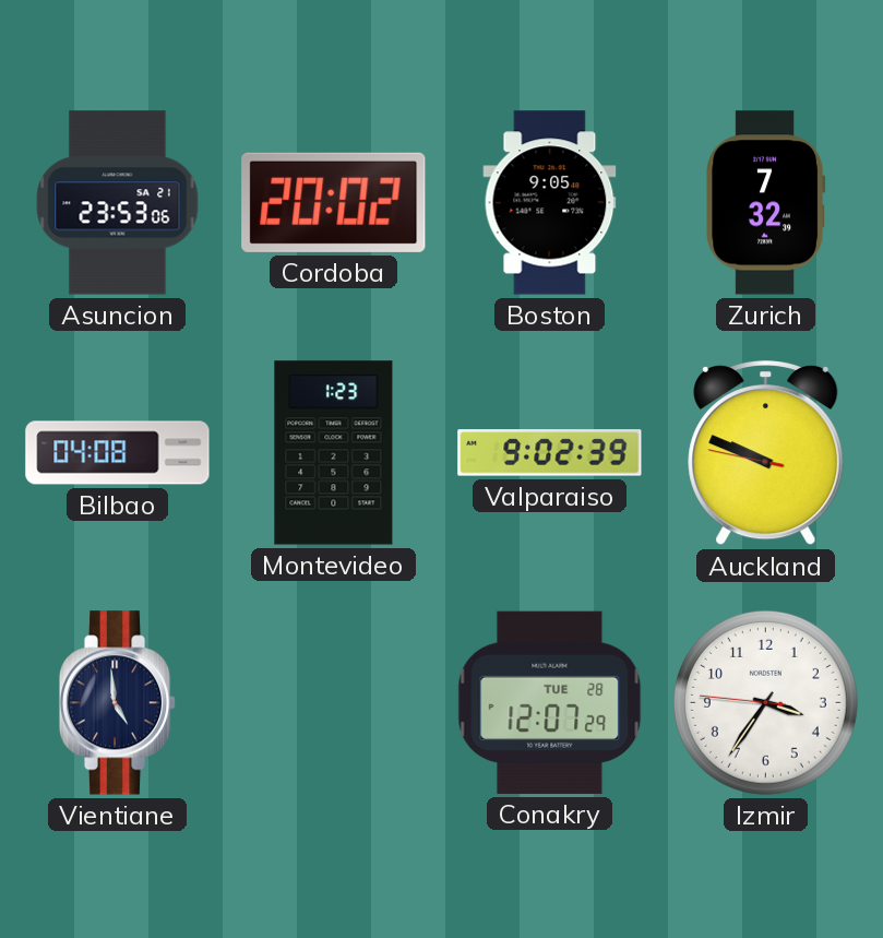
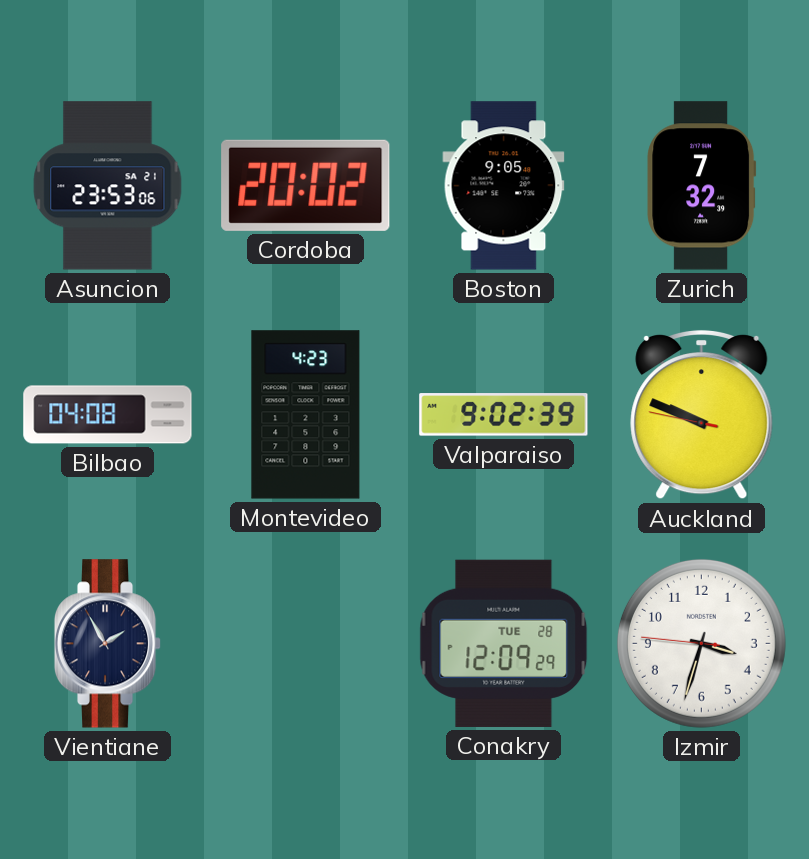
Montevideo: 1:23 -> 4:23 (306, 415)
Vientiane: 4:59 -> 1:55 (108, 644)
Conakry: 12:07 -> 12:09 (504, 643)
Izmir: 3:35 -> 3:32 (701, 643)
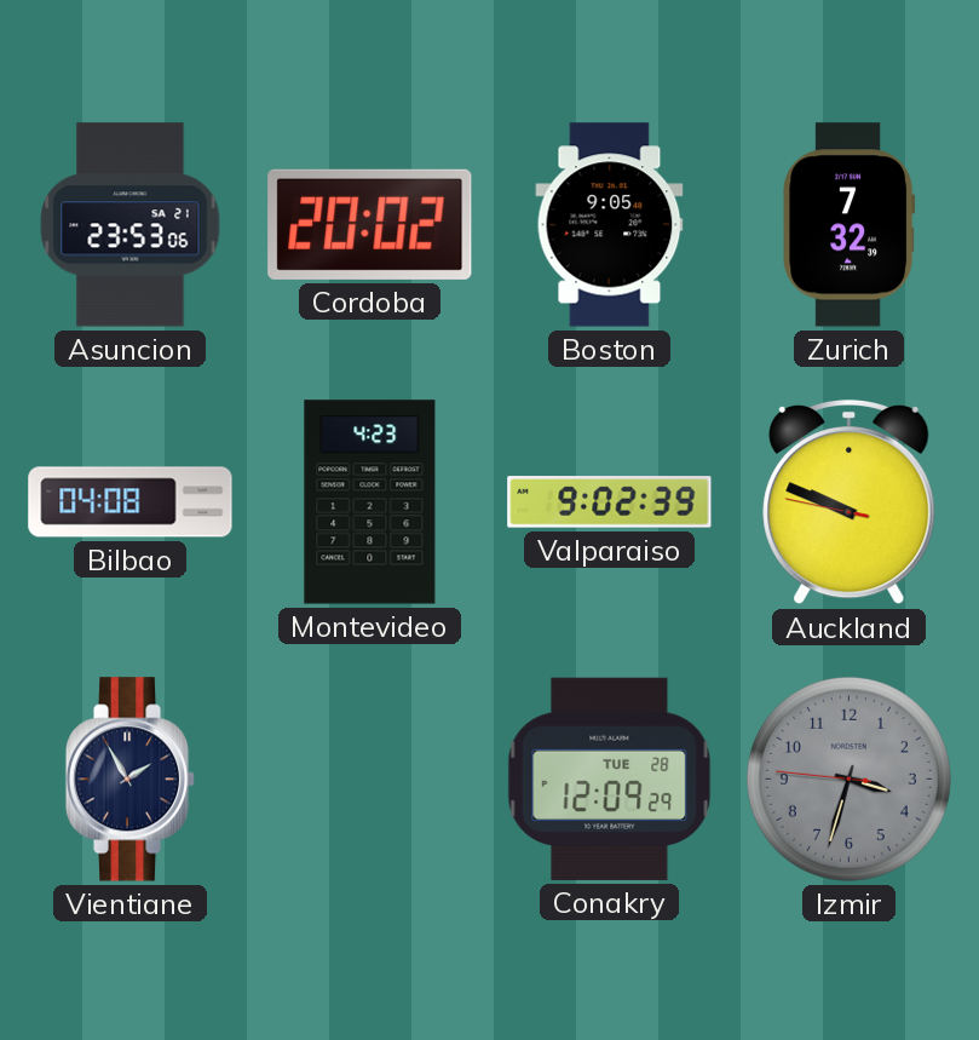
Izmir dial: white -> grey (848, 778)
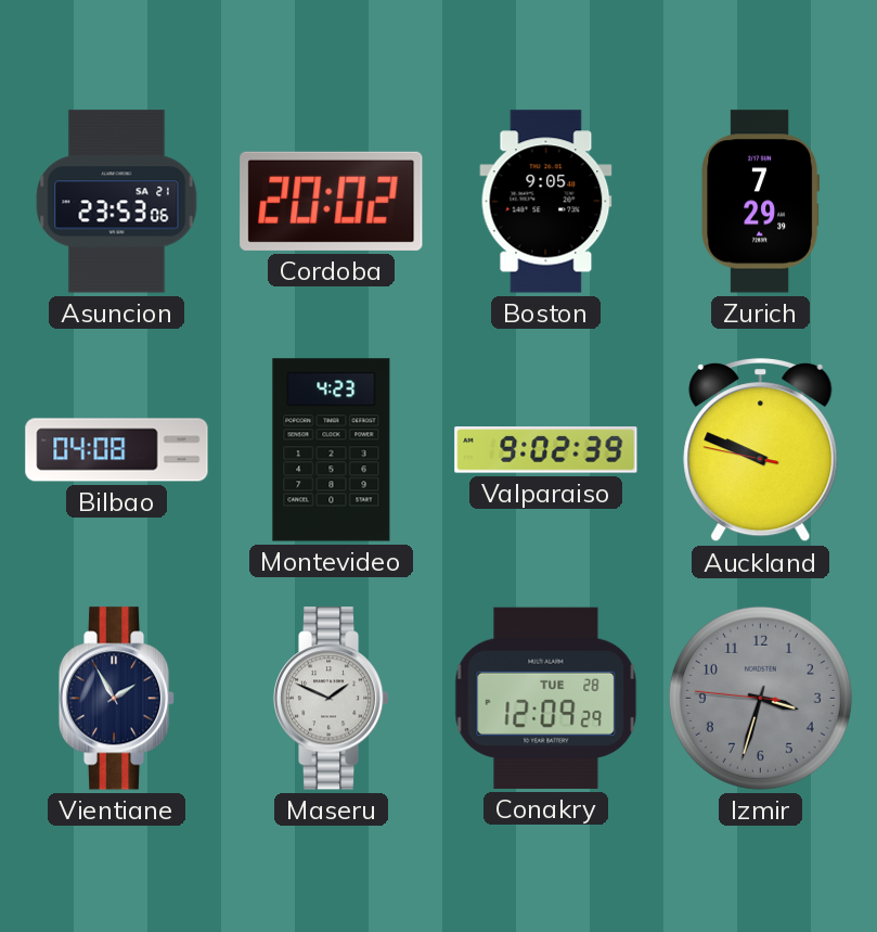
Zurich: 7:32 -> 7:29 (761, 202)
Maseru: none -> 1:49 (332, 699)
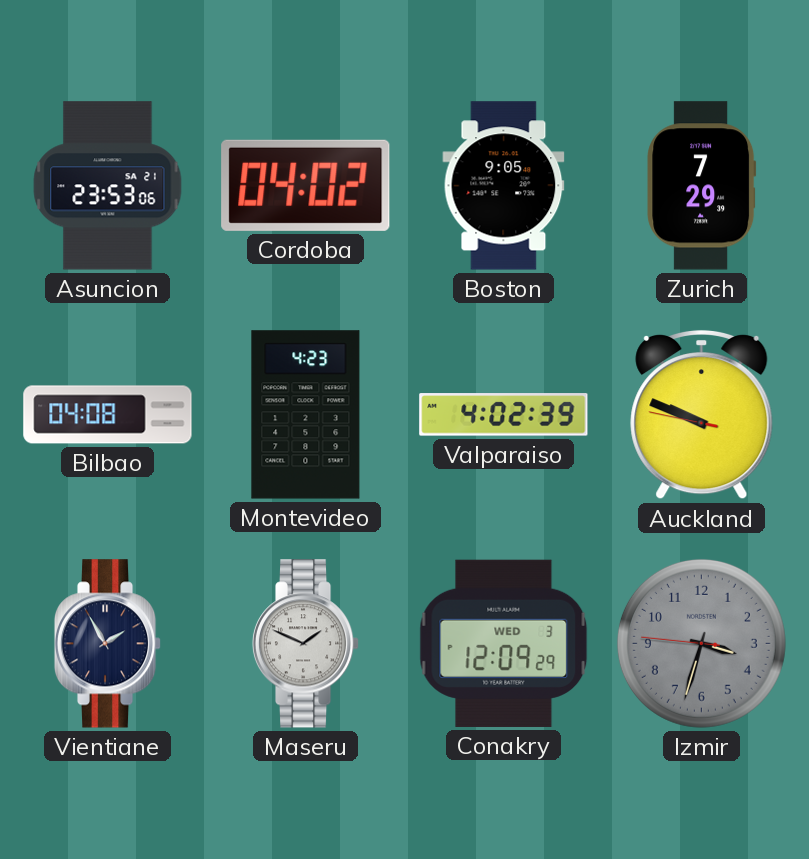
Cordoba: 20:02 -> 04:02 (306, 185)
Valparaiso: 9:02 -> 4:02 (504, 415)
Conakry date: TUE 28 -> WED 3 (504, 643)
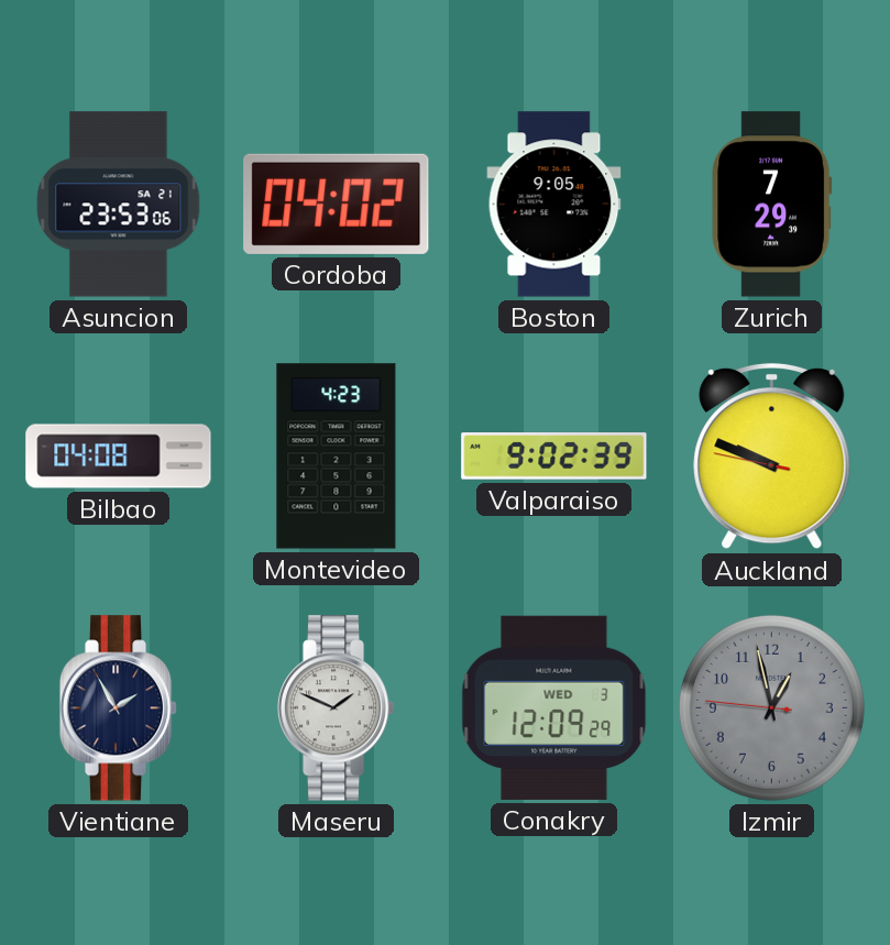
Valparaiso: 4:02 -> 9:02 (554, 457)
Izmir: 3:32 -> 12:57 (771, 707)
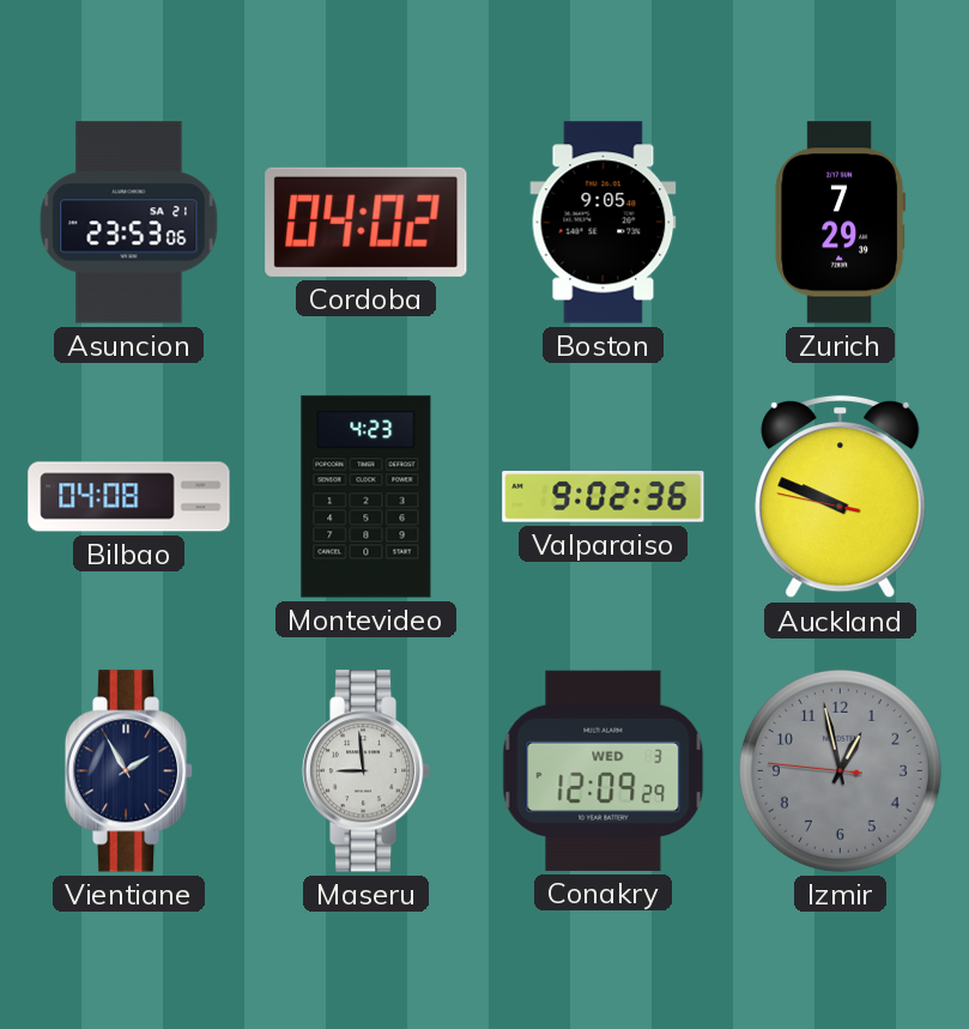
Valparaiso: 9:02:39 -> 9:02:36 (604, 497)
Maseru: 1:49 -> 8:59 (367, 771)
